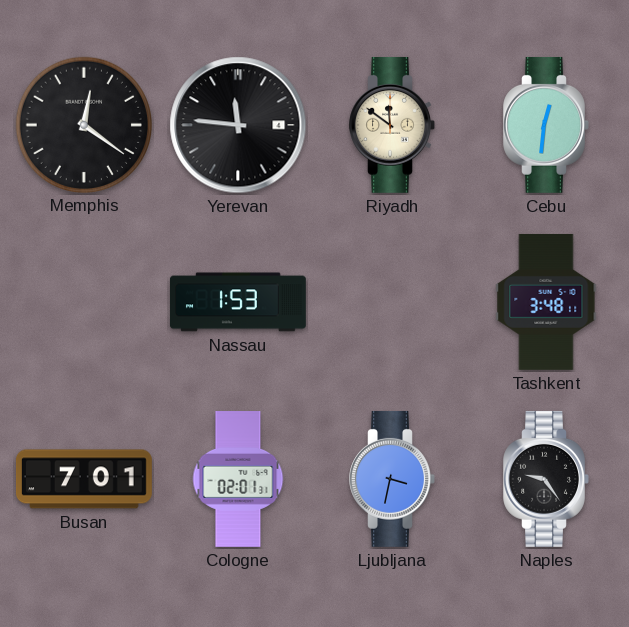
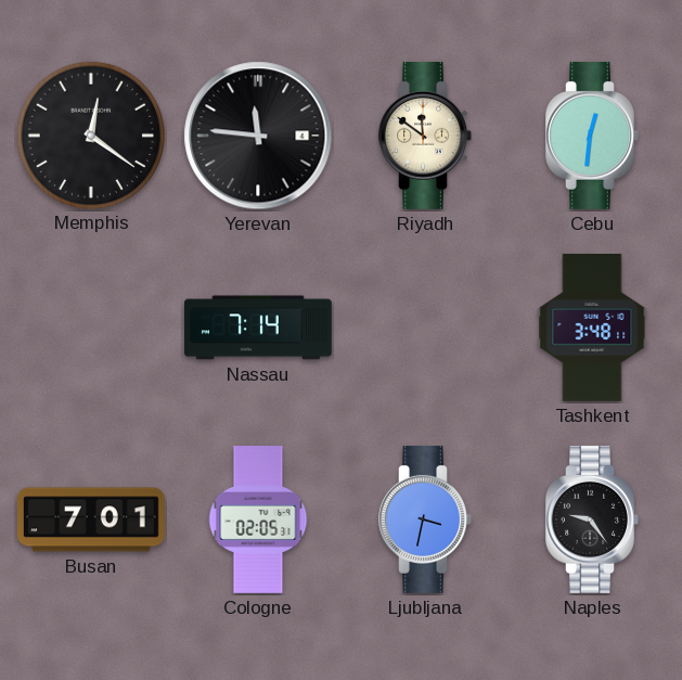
Nassau: 1:53 -> 7:14 (258, 328)
Cologne: 02:01 -> 02:05 (258, 521)
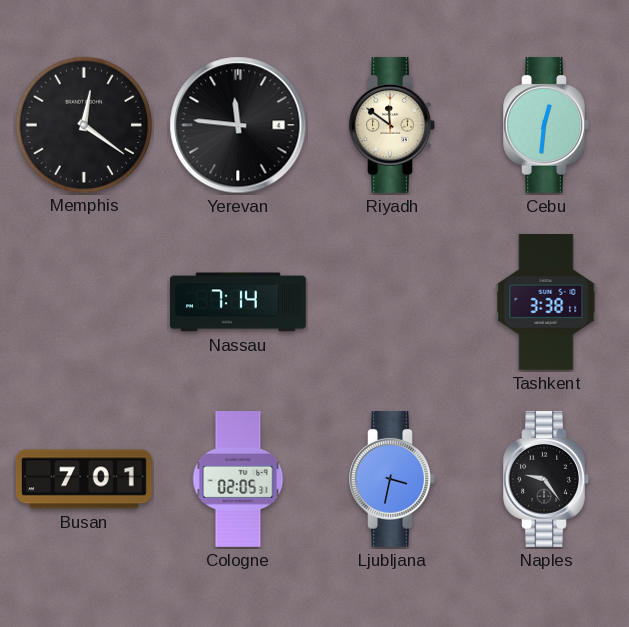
Tashkent: 3:48 -> 3:38 (546, 302)
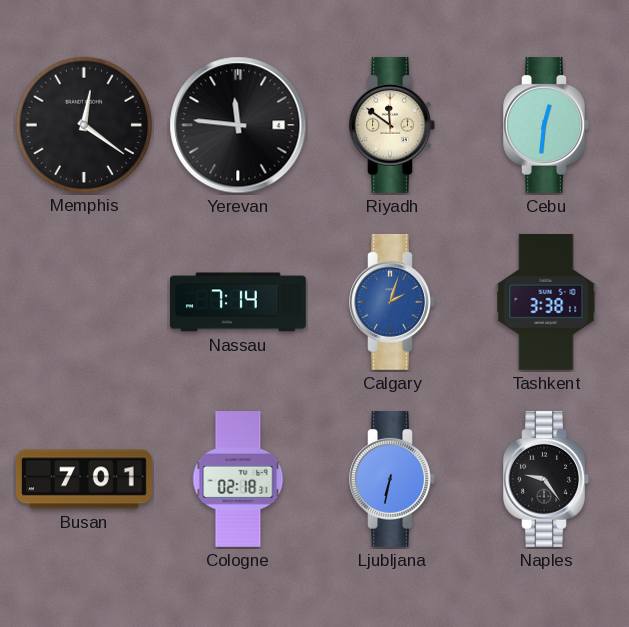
Calgary: none -> 2:03 (392, 302)
Cologne: 02:05 -> 02:18 (238, 480)
Ljubljana: 3:32 -> 6:32 (392, 479)
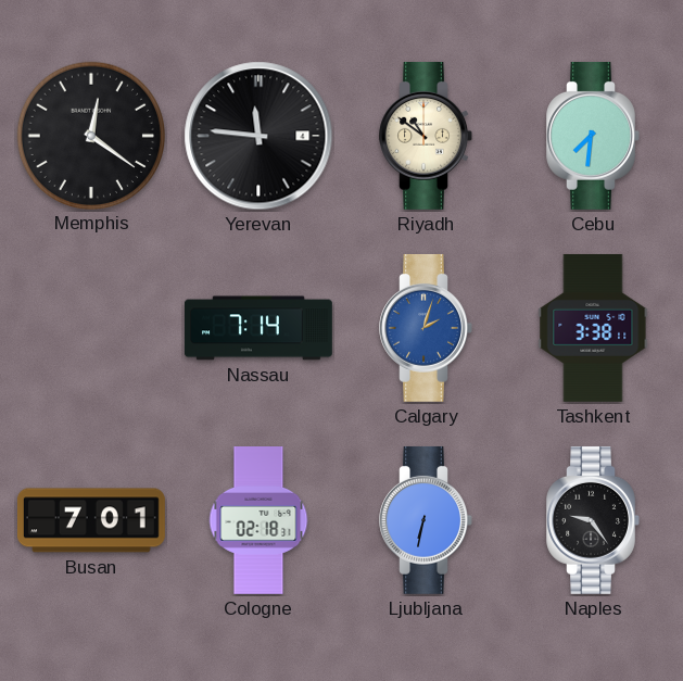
Riyadh: 11:51 -> 10:51 (426, 136)
Cebu: 12:31 -> 7:31 (593, 136)
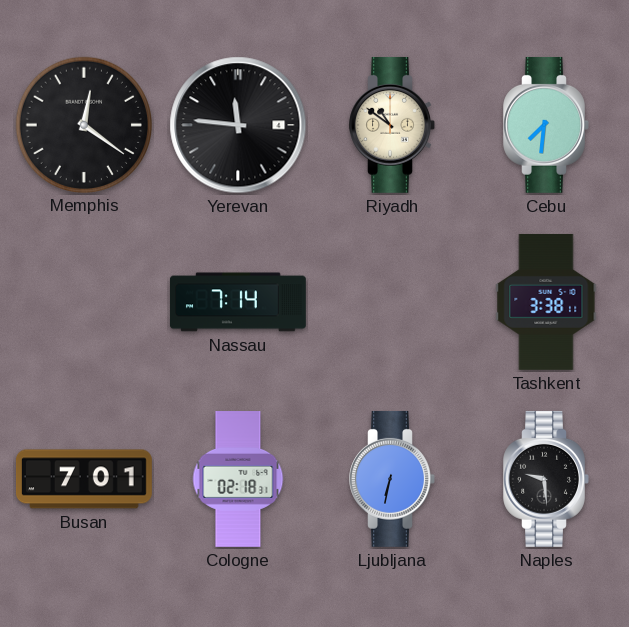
Calgary: 2:03 -> none (426, 328)
Naples: 9:24 -> 9:29 (546, 479)
